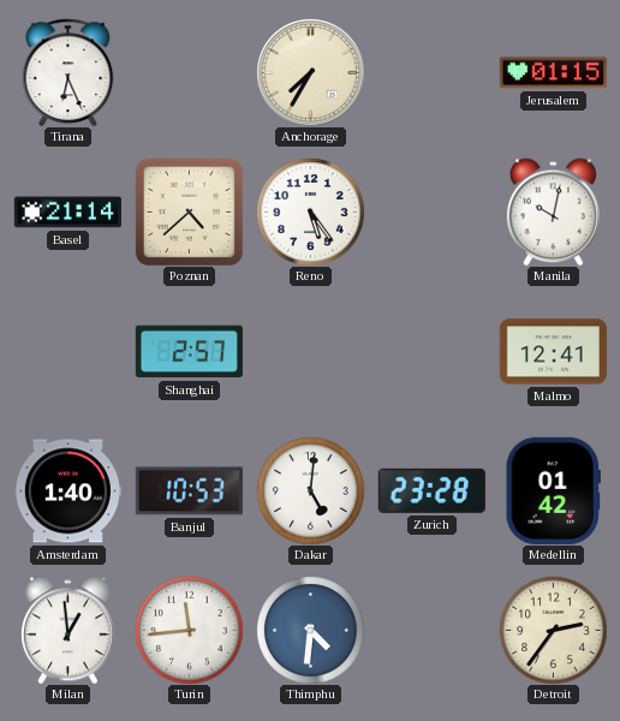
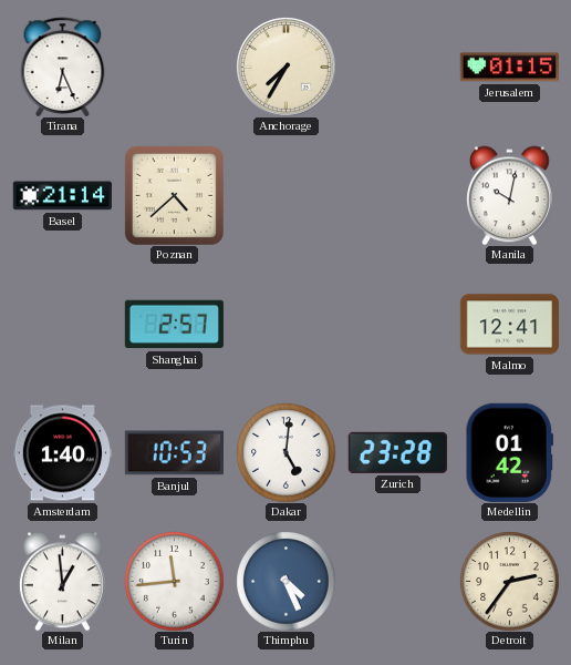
Reno: 5:24 -> none (310, 211)
Thimphu: 4:31 -> 4:26 (285, 581)
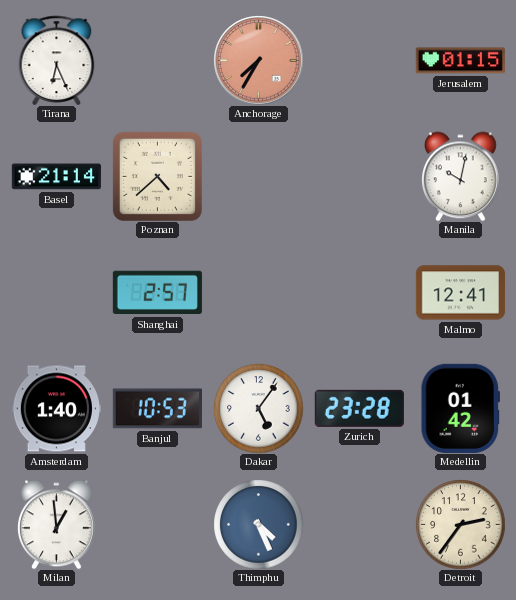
Anchorage dial: cream -> salmon (258, 60)
Dakar: 5:01 -> 5:06 (258, 408)
Turin: 11:44 -> none (174, 581)
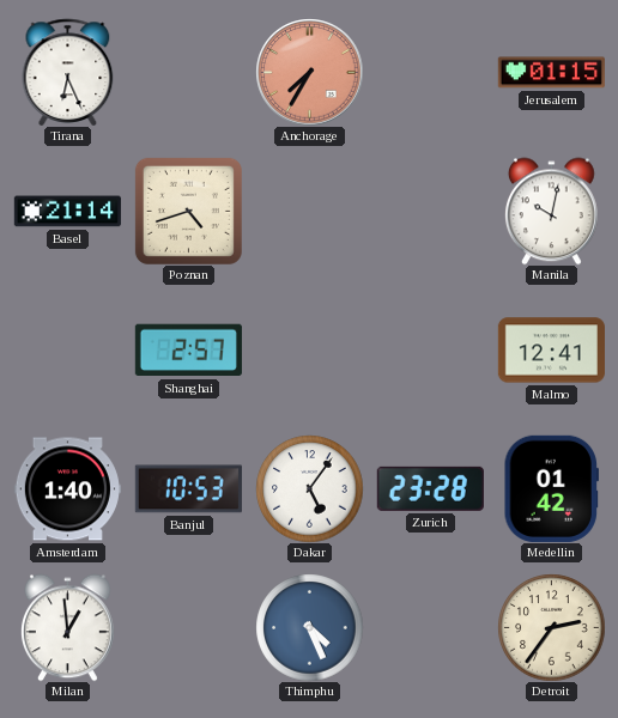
Poznan: 4:38 -> 4:42 (188, 211)
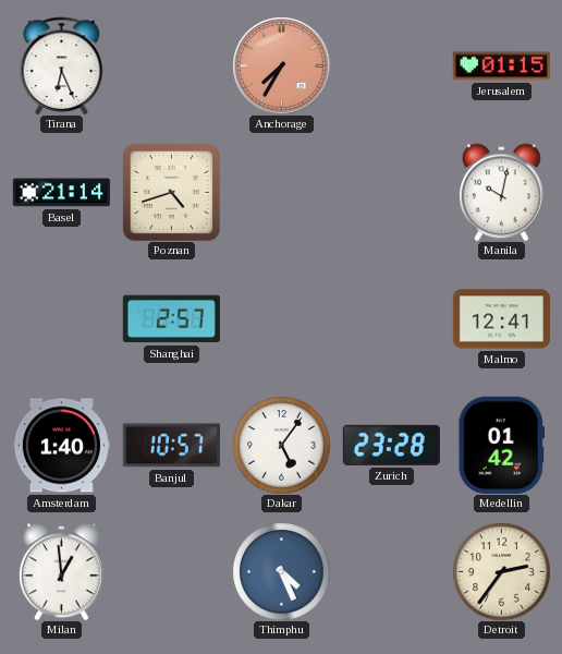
Banjul: 10:53 -> 10:57 (171, 446)
